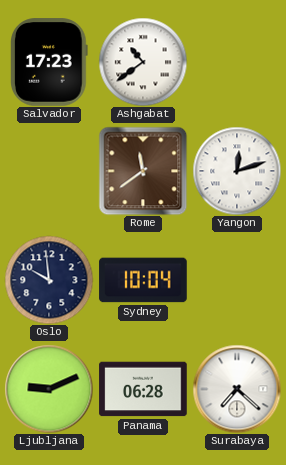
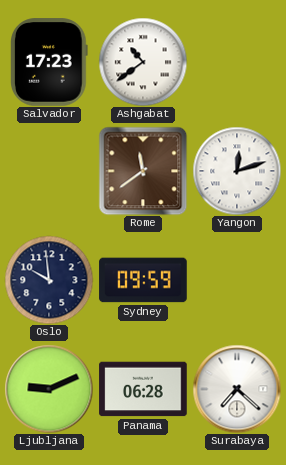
Sydney: 10:04 -> 09:59 (143, 280)
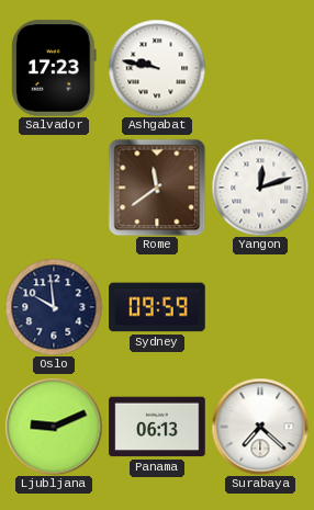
Ashgabat: 10:39 -> 9:47 (157, 68)
Panama: 06:28 -> 06:13 (157, 427)
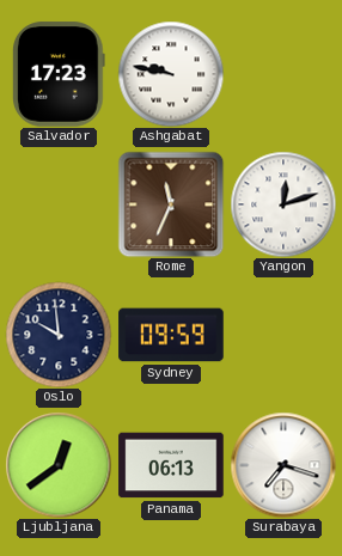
Rome: 11:39 -> 11:34 (171, 204)
Ljubljana: 9:11 -> 12:39 (59, 465)
Surabaya: 7:22 -> 7:18 (283, 465)
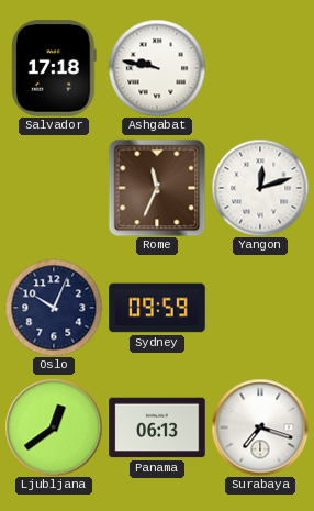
Salvador: 17:23 -> 17:18 (55, 68)
Oslo: 9:59 -> 10:04 (54, 308)
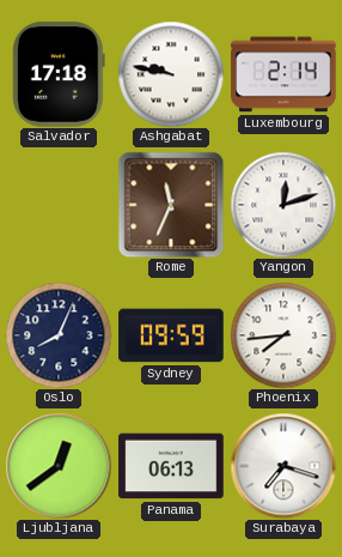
Luxembourg: none -> 2:14 (283, 74)
Oslo: 10:04 -> 8:04 (59, 335)
Phoenix: none -> 7:44 (283, 335)
